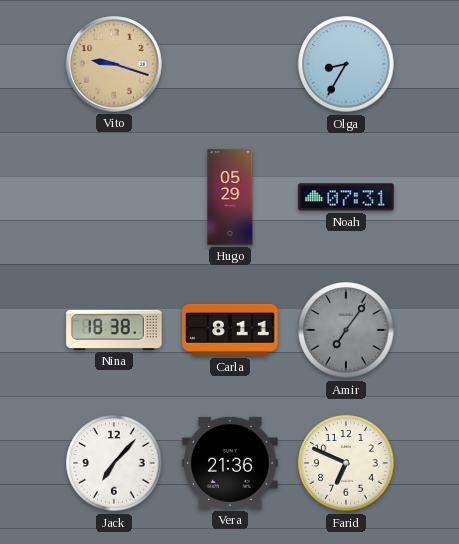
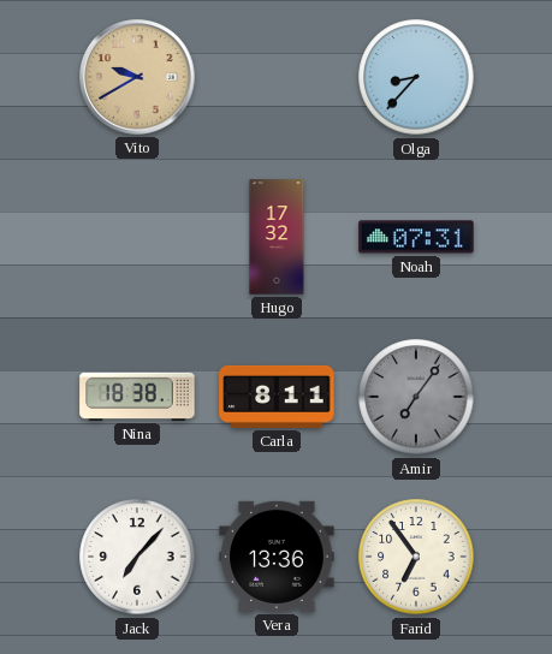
Vito: 9:18 -> 9:40 (137, 77)
Olga: 8:35 -> 8:37 (416, 77)
Hugo: 05:29 -> 17:32 (277, 237)
Vera: 21:36 -> 13:36 (277, 557)
Farid: 6:49 -> 6:54 (416, 557)
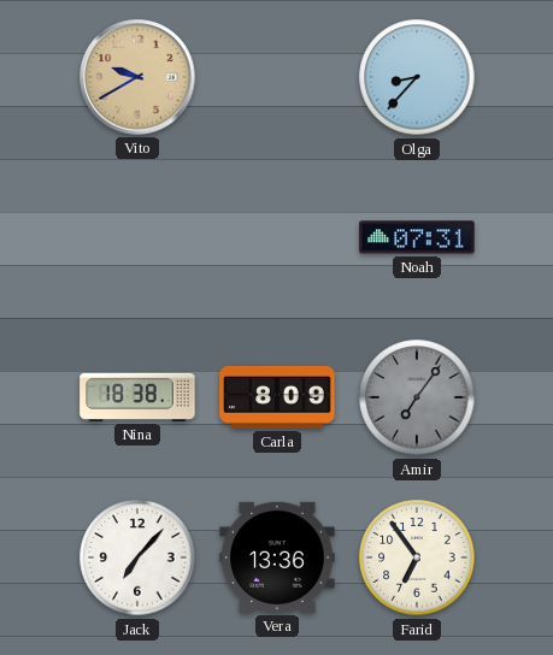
Hugo: 17:32 -> none (277, 237)
Carla: 8:11 -> 8:09 (277, 397)
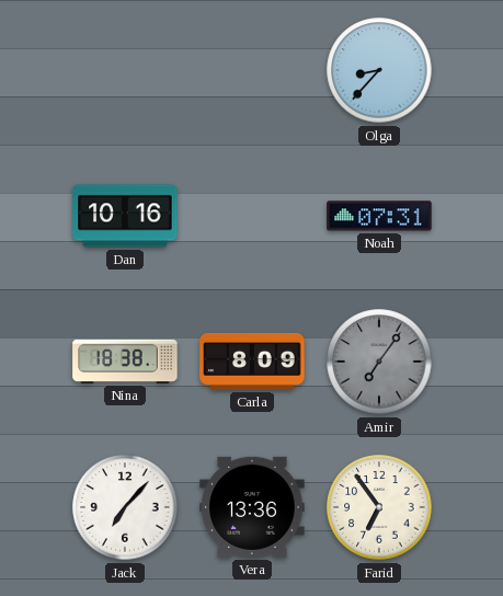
Vito: 9:40 -> none (137, 77)
Dan: none -> 10:16 (125, 216)
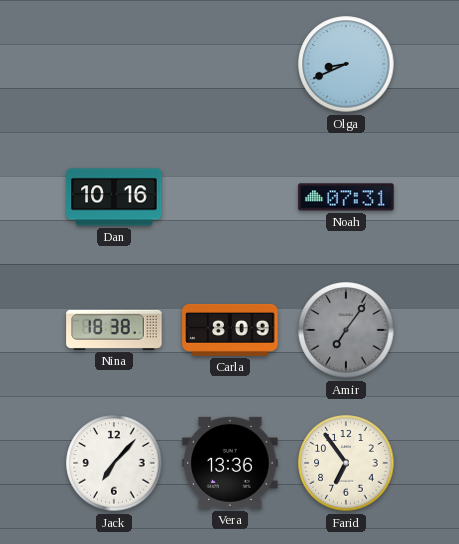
Olga: 8:37 -> 8:41 (346, 64)
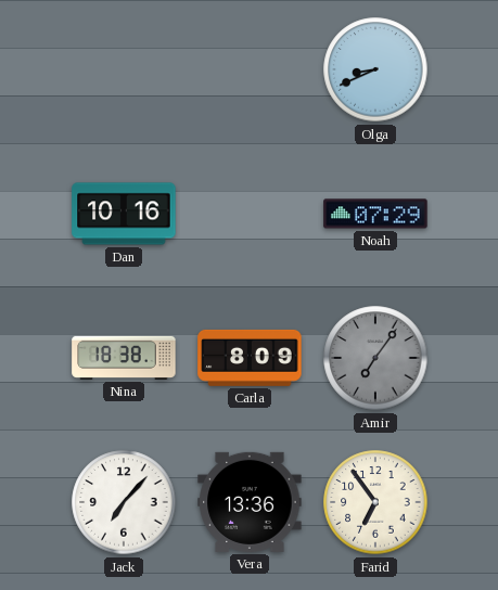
Noah: 07:31 -> 07:29 (375, 214)
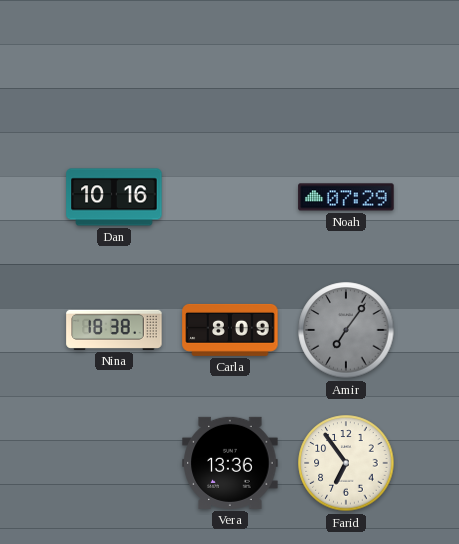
Olga: 8:41 -> none (375, 69)
Jack: 7:07 -> none (124, 502)
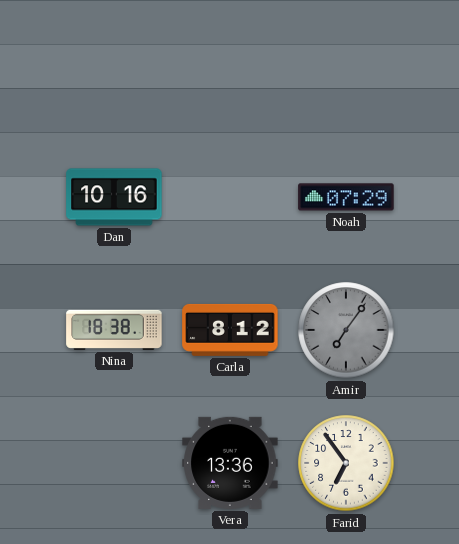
Carla: 8:09 -> 8:12 (230, 330)
